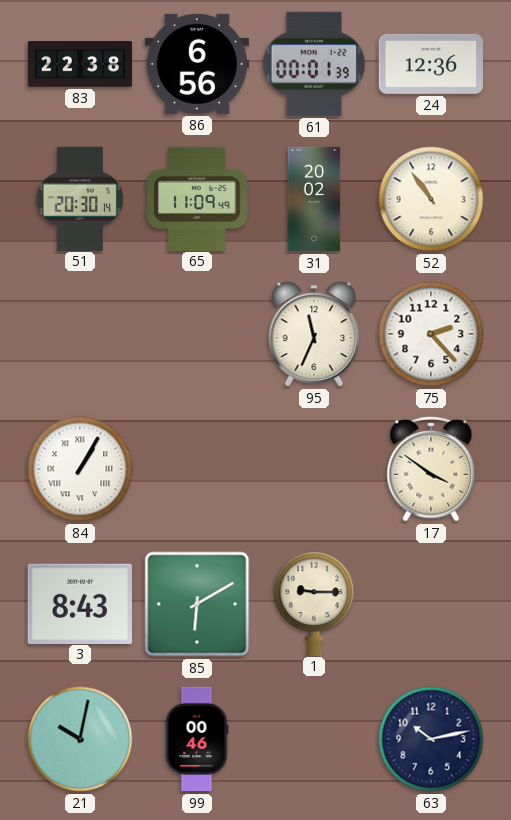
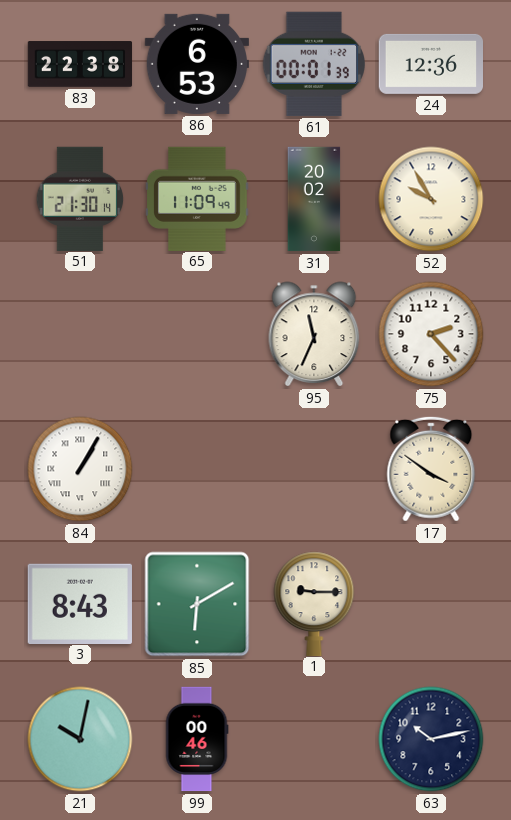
86: 6:56 -> 6:53 (196, 64)
51: 20:30 -> 21:30 (80, 198)
52: 10:54 -> 9:55 (431, 199)
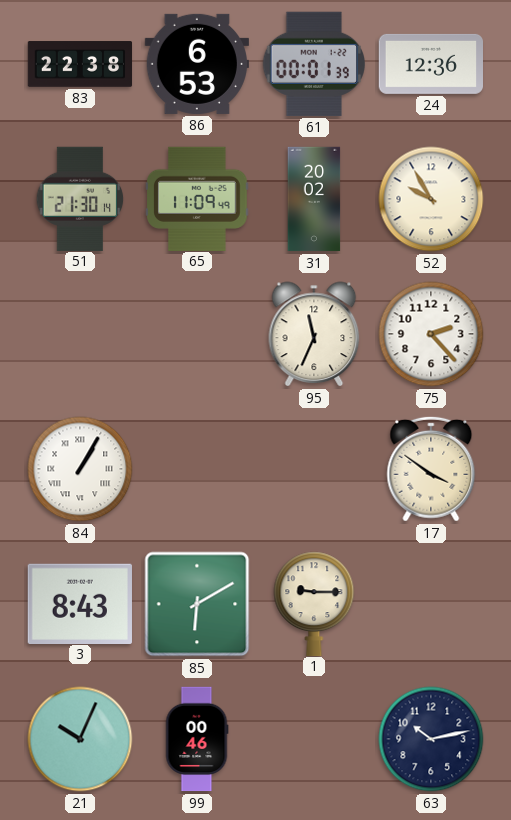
21: 10:02 -> 10:04 (80, 739)
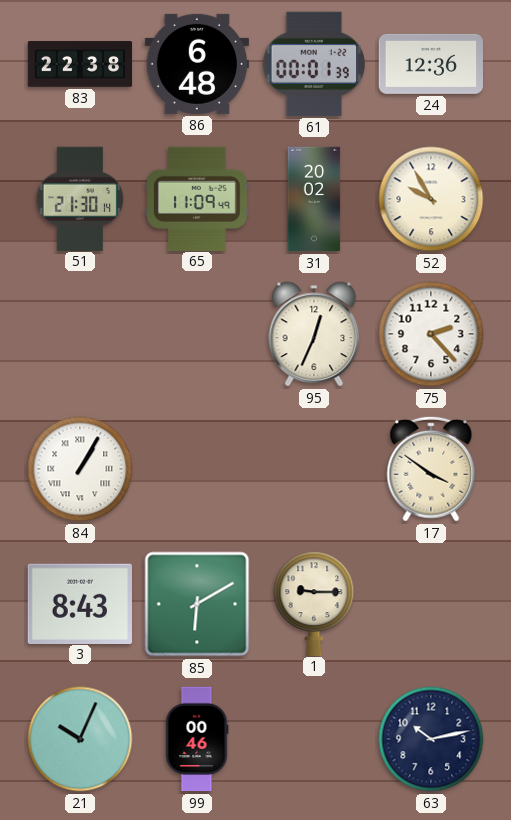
86: 6:53 -> 6:48 (196, 64)
95: 11:34 -> 12:34 (314, 334)
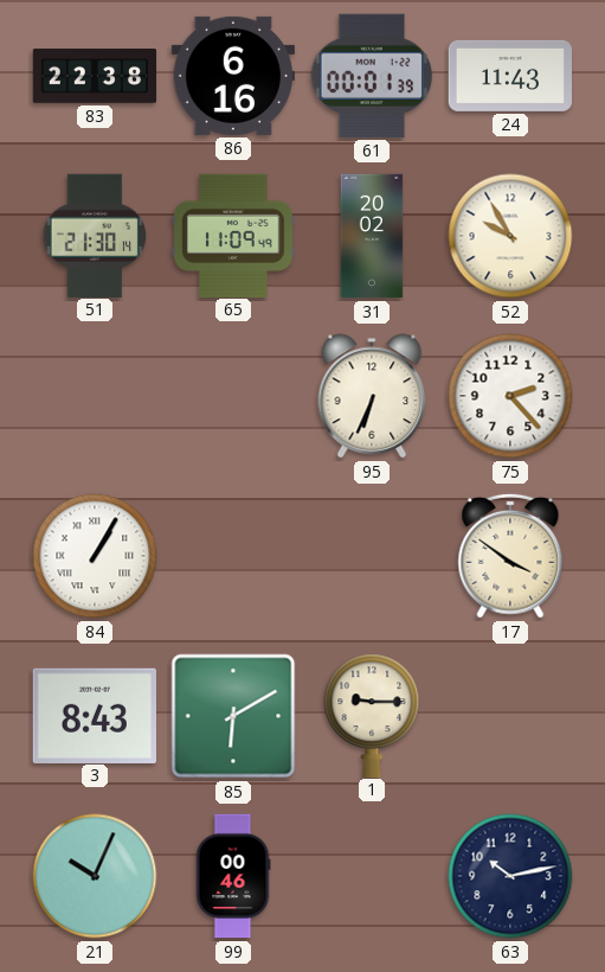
86: 6:48 -> 6:16 (232, 76)
24: 12:36 -> 11:43 (509, 76)
95: 12:34 -> 6:34 (372, 396)
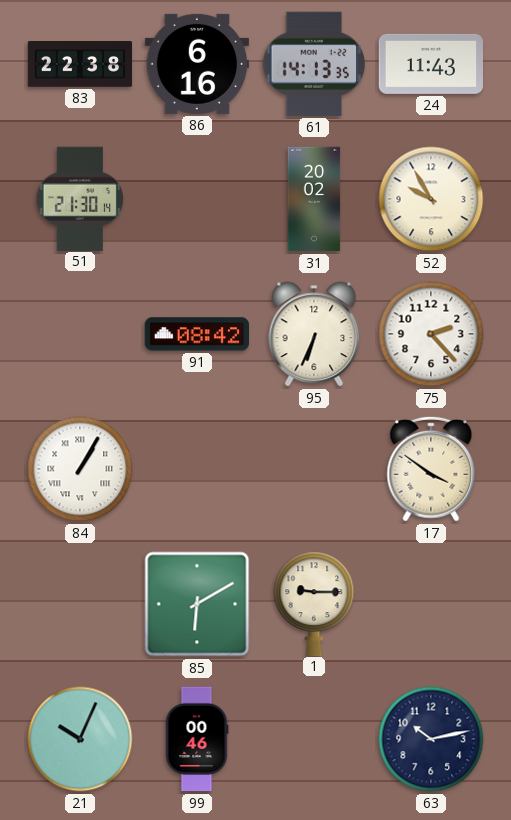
61: 00:01 -> 14:13 (313, 64)
65: 11:09 -> none (234, 235)
91: none -> 08:42 (196, 334)
3: 8:43 -> none (94, 715)
